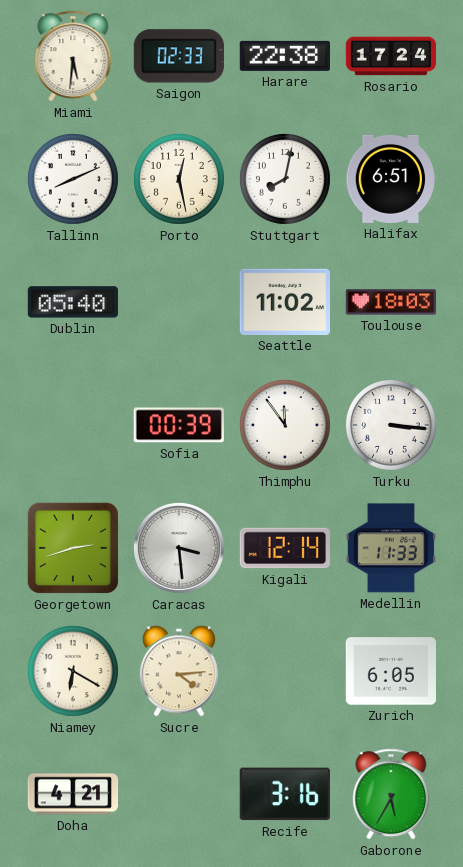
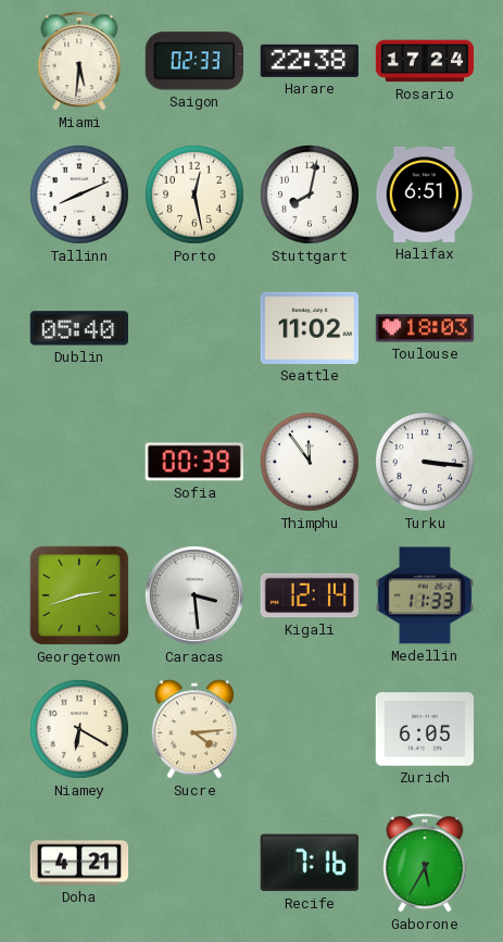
Recife: 3:16 -> 7:16 (310, 863)
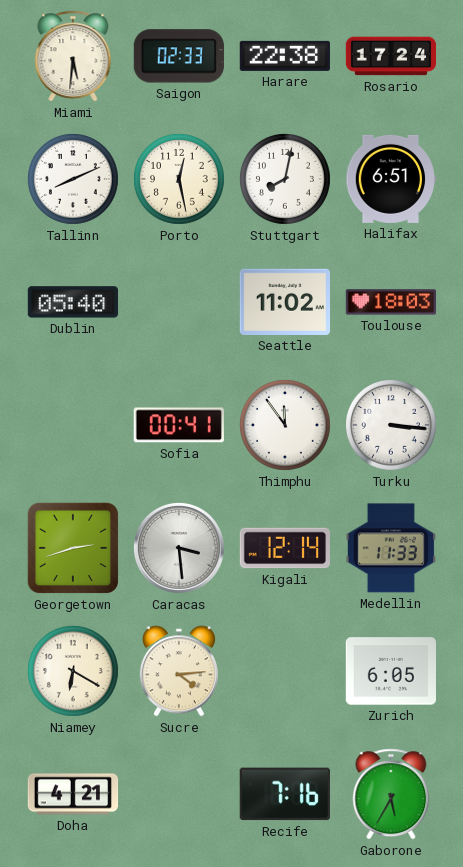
Sofia: 00:39 -> 00:41 (179, 425)
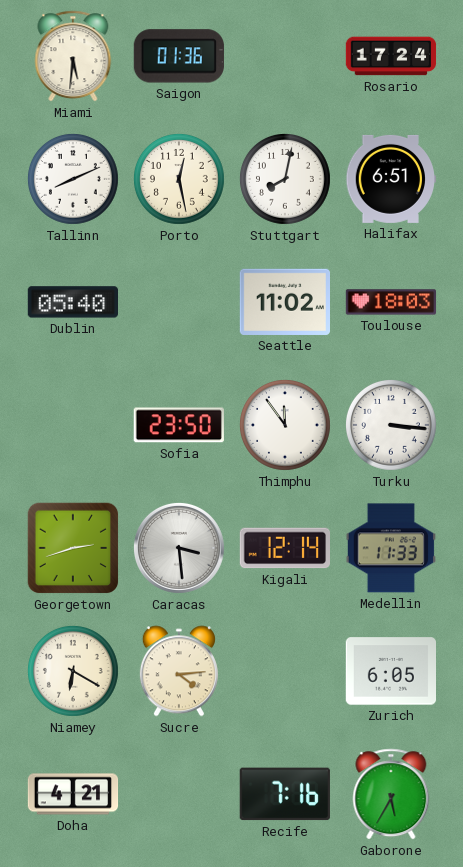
Saigon: 02:33 -> 01:36 (179, 56)
Harare: 22:38 -> none (285, 56)
Sofia: 00:41 -> 23:50 (179, 425)
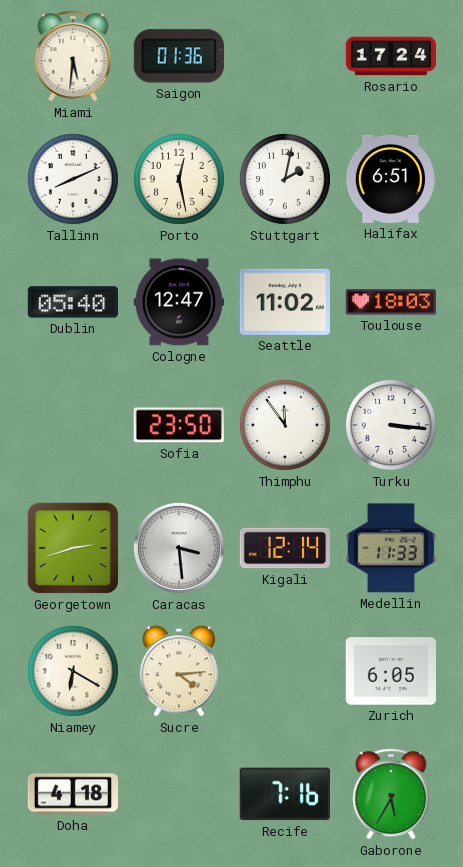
Stuttgart: 8:02 -> 2:02 (286, 180)
Cologne: none -> 12:47 (178, 302)
Doha: 4:21 -> 4:18 (73, 794)
